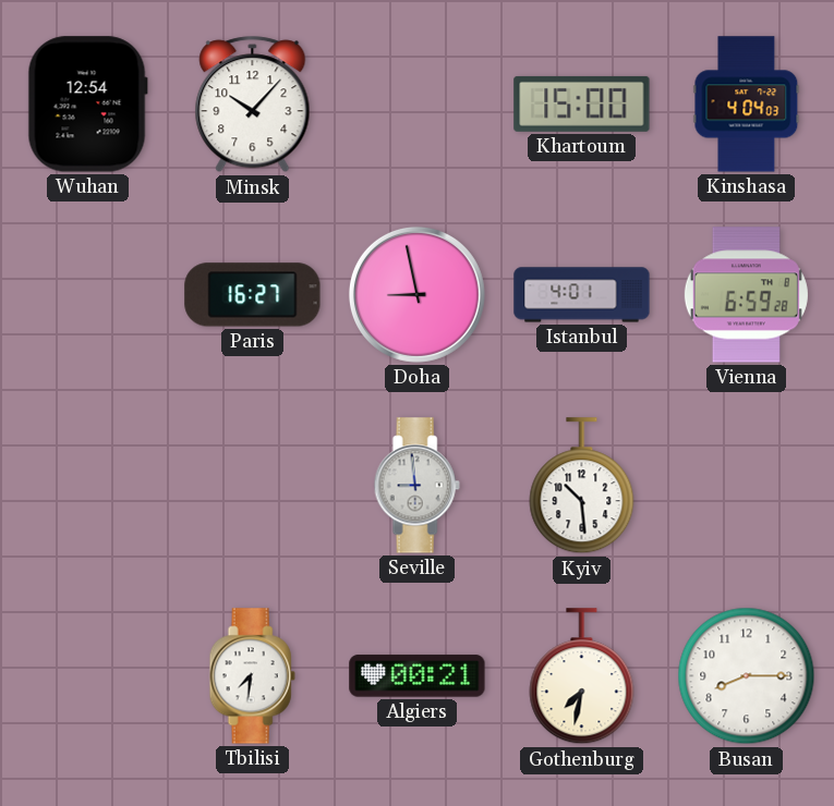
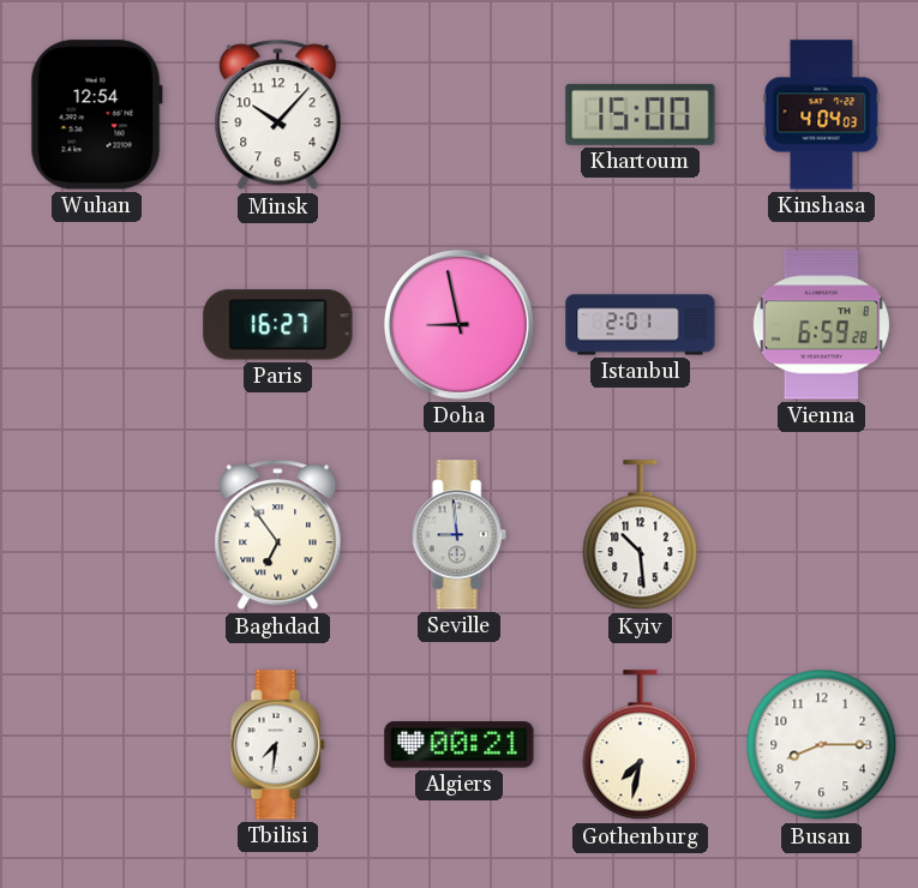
Istanbul: 4:01 -> 2:01 (641, 325)
Baghdad: none -> 6:54 (278, 535)
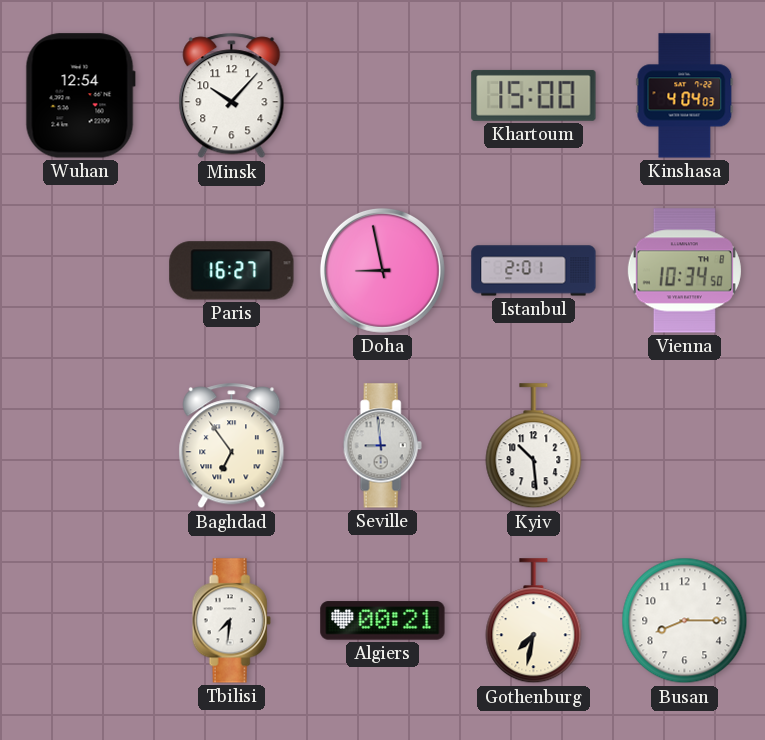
Vienna: 6:59 -> 10:34 (684, 271)
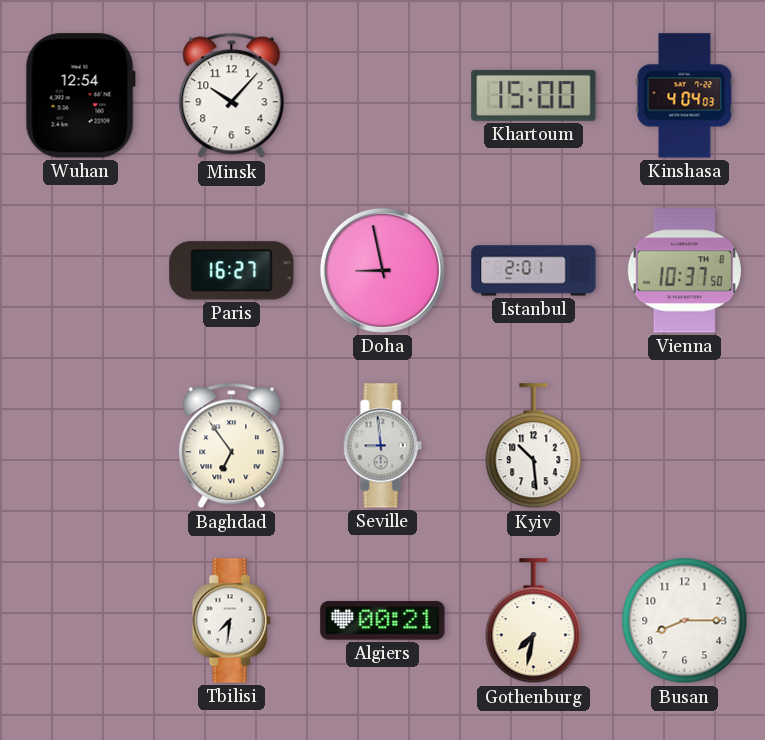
Vienna: 10:34 -> 10:37 (684, 271)
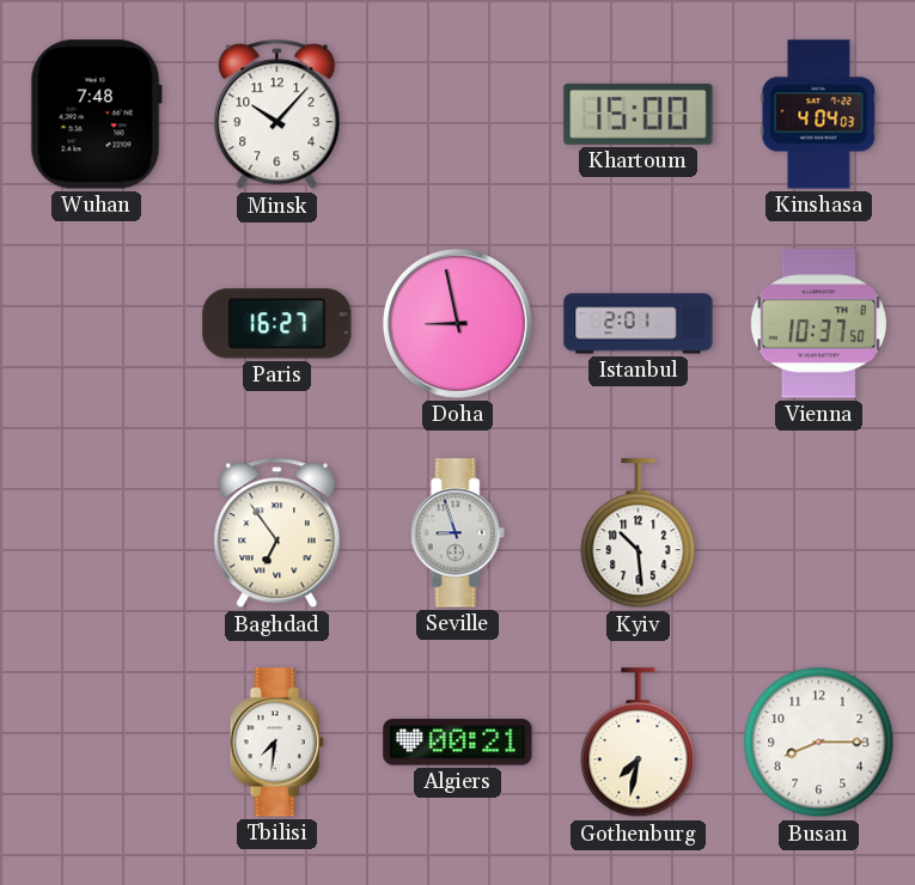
Wuhan: 12:54 -> 7:48 (96, 115)
Seville: 8:59 -> 8:57 (457, 533)
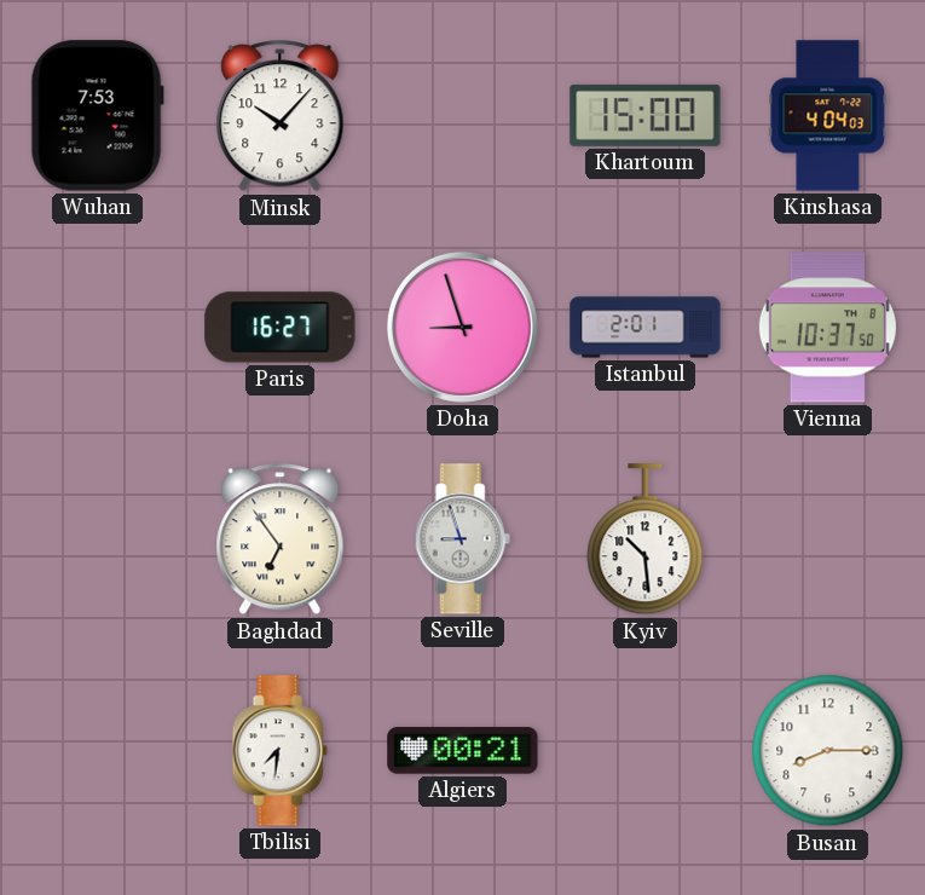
Wuhan: 7:48 -> 7:53 (97, 116)
Doha: 8:58 -> 8:57 (462, 327)
Gothenburg: 7:32 -> none (639, 743)
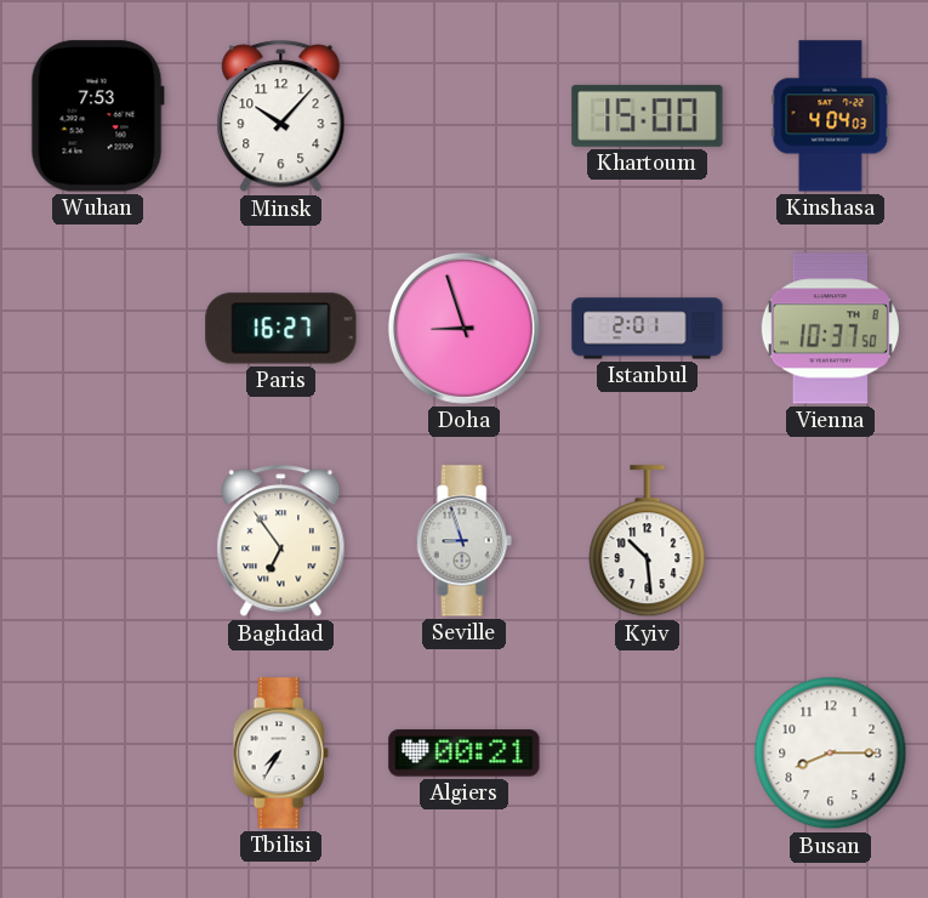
Tbilisi: 7:31 -> 7:35 (280, 754)
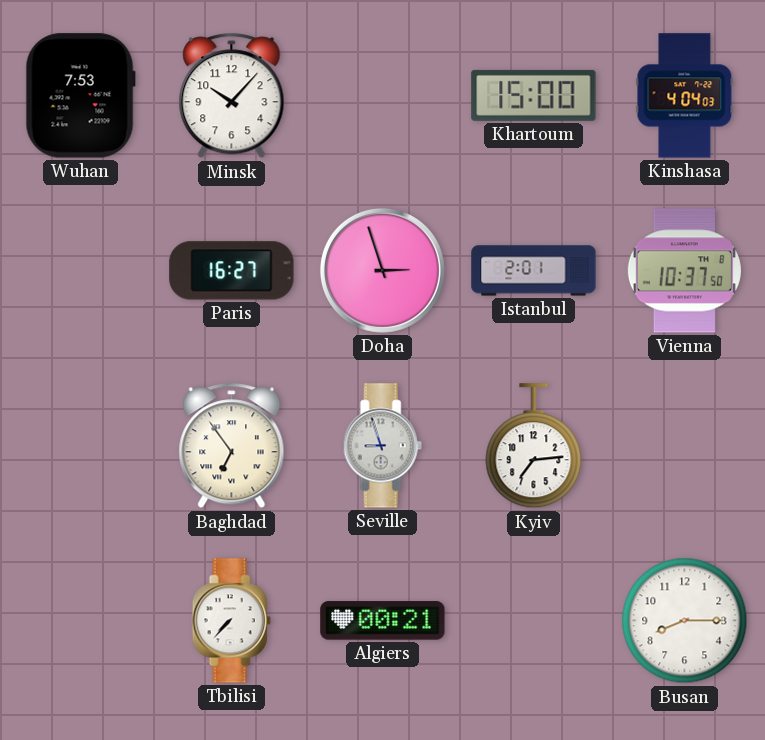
Doha: 8:57 -> 2:57 (382, 270)
Kyiv: 10:29 -> 7:14 (534, 446)
Tbilisi: 7:35 -> 7:37 (231, 621)
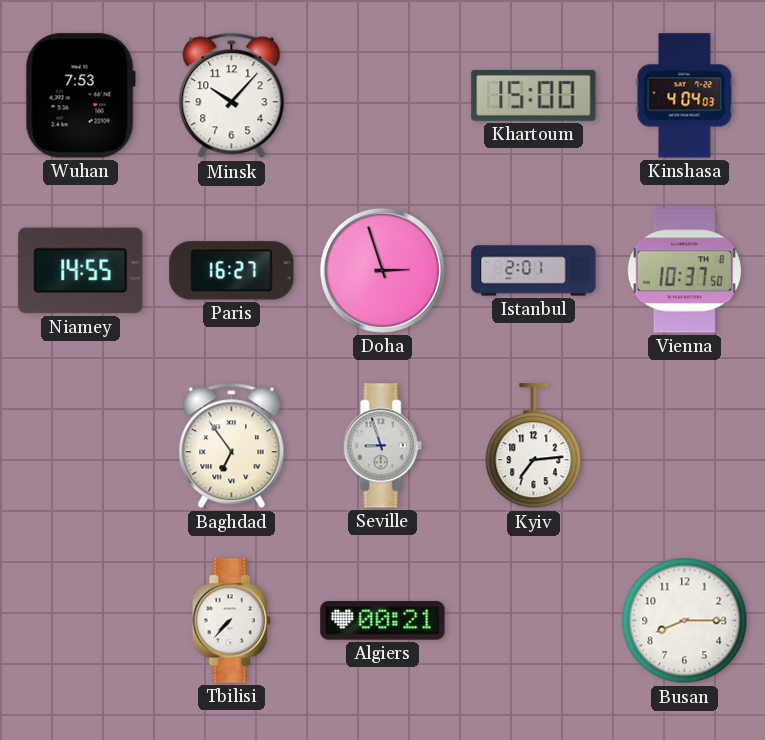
Niamey: none -> 14:55 (81, 271)
